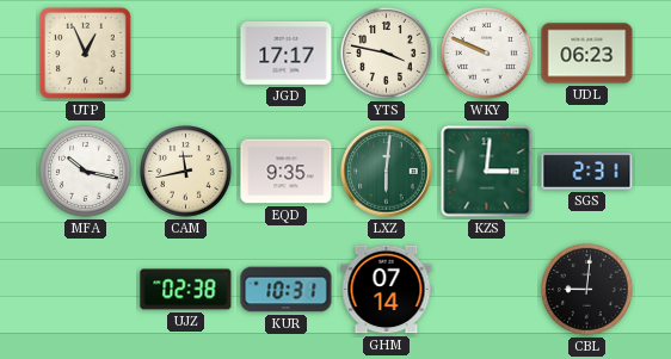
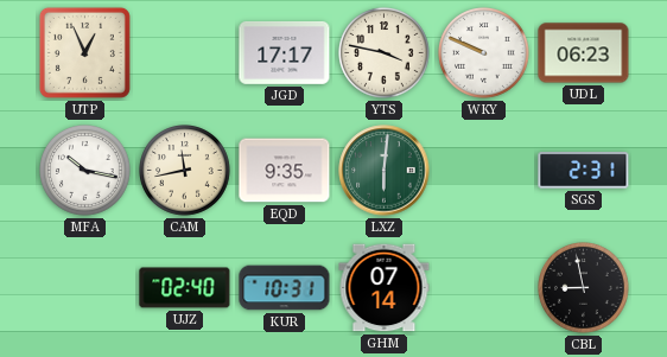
KZS: 3:01 -> none (487, 172)
UJZ: 02:38 -> 02:40 (185, 288)
CBL: 9:01 -> 8:58 (584, 288)
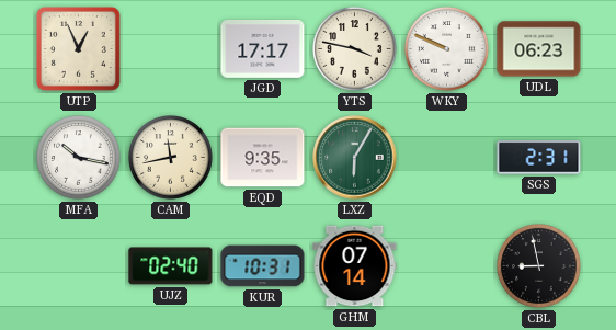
LXZ: 6:01 -> 6:05 (355, 158)
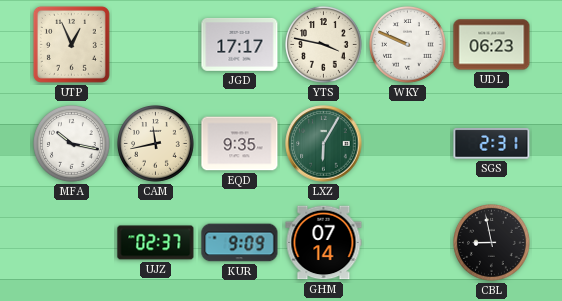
UJZ: 02:40 -> 02:37 (156, 243)
KUR: 10:31 -> 9:09 (240, 243)
